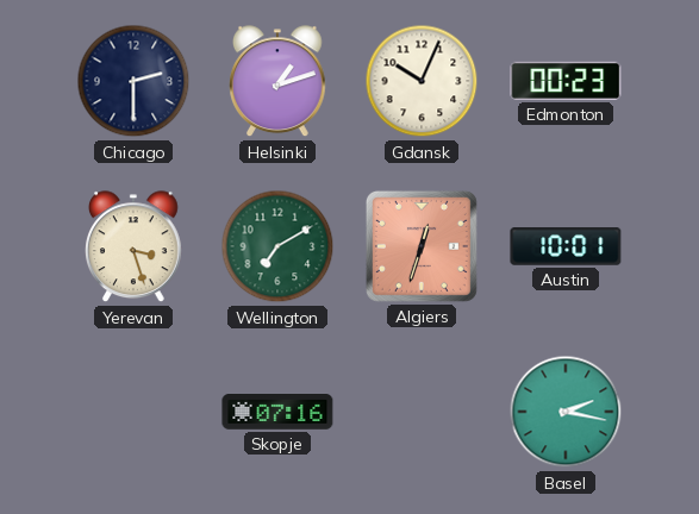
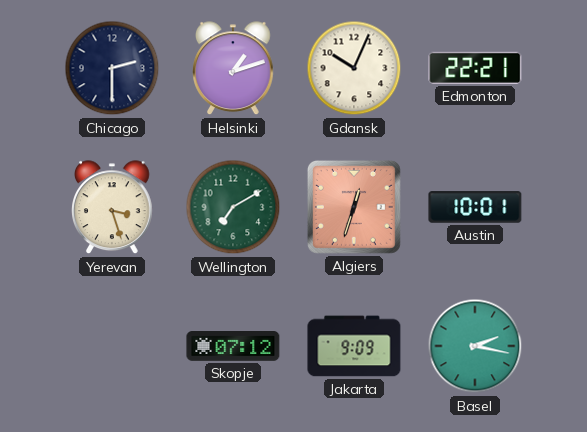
Edmonton: 00:23 -> 22:21 (475, 68)
Skopje: 07:16 -> 07:12 (233, 347)
Jakarta: none -> 9:09 (354, 346)
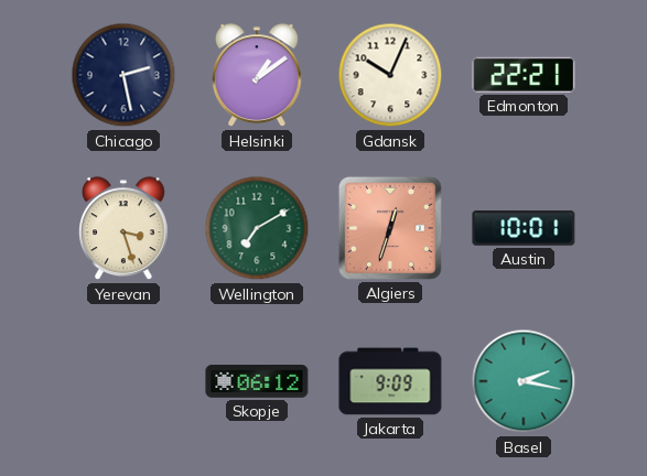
Chicago: 2:30 -> 2:28 (123, 75)
Helsinki: 1:12 -> 1:09 (258, 76)
Skopje: 07:12 -> 06:12 (257, 382)
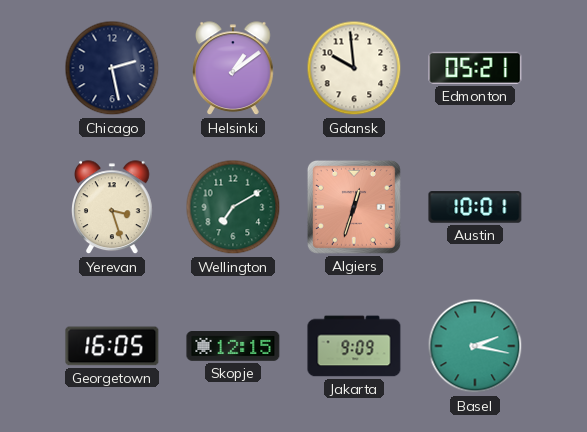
Gdansk: 10:04 -> 9:59 (354, 68)
Edmonton: 22:21 -> 05:21 (475, 68)
Georgetown: none -> 16:05 (112, 346)
Skopje: 06:12 -> 12:15 (233, 347)
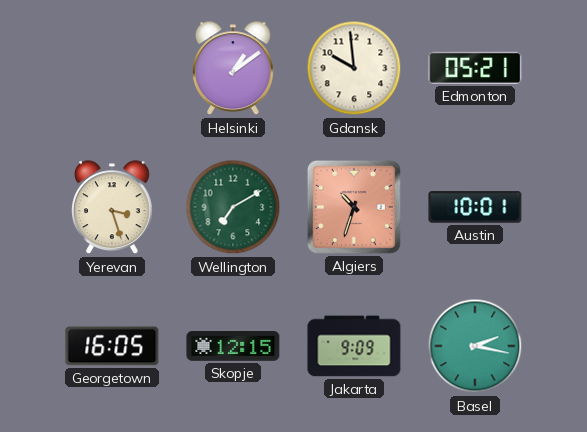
Chicago: 2:28 -> none (112, 68)
Algiers: 12:33 -> 10:33 (354, 207)
